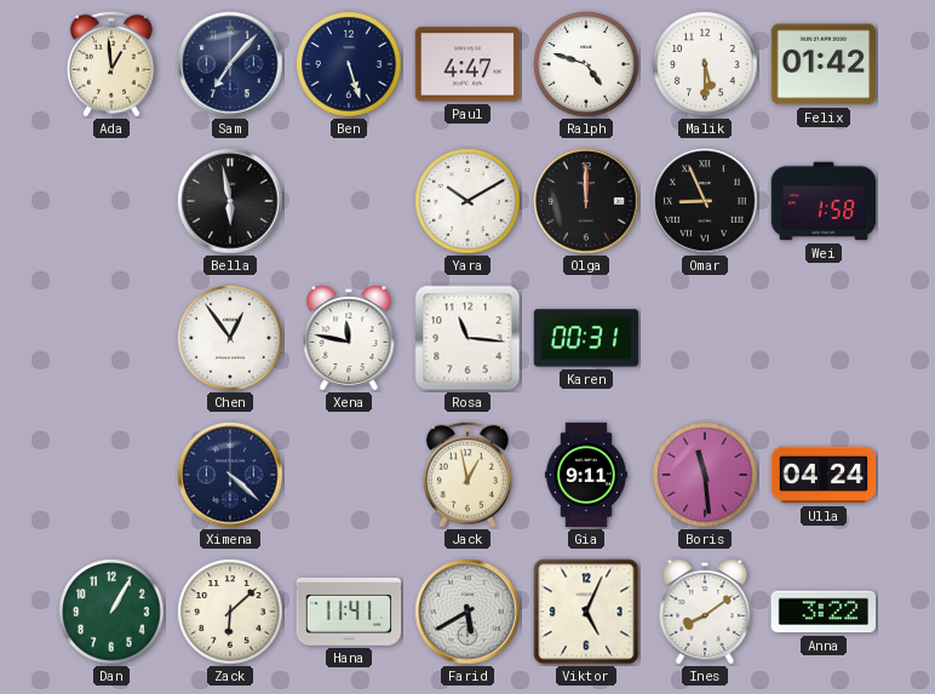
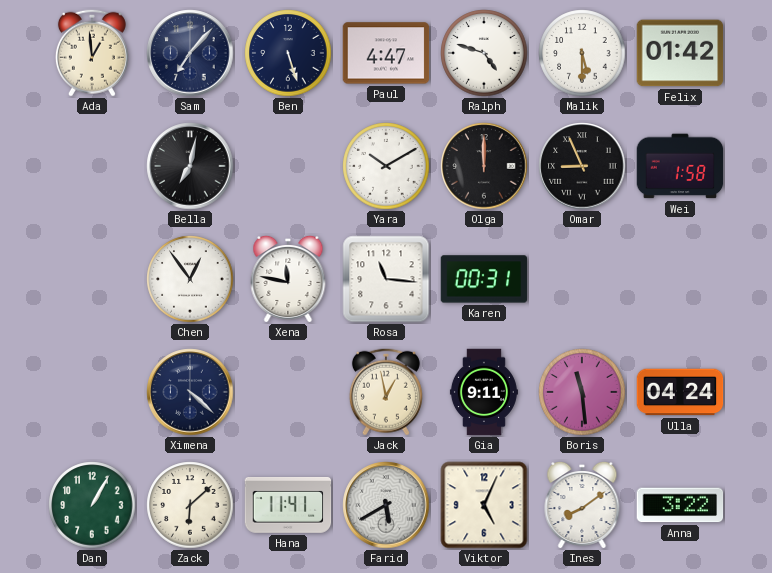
Bella: 5:58 -> 7:02 (190, 166)
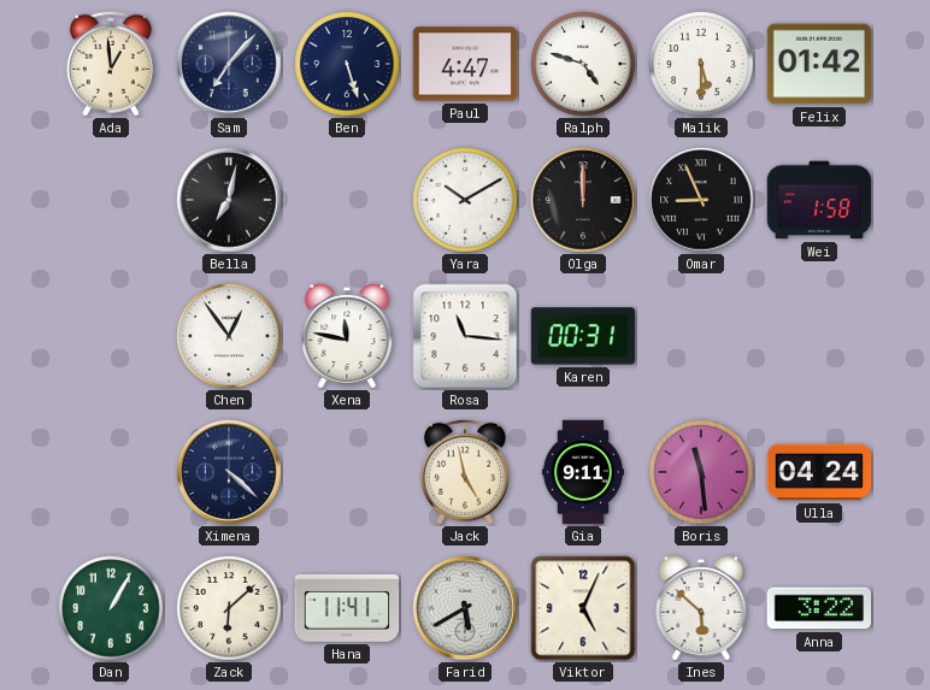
Jack: 12:58 -> 4:58 (465, 472)
Ines: 8:09 -> 5:52 (701, 608)
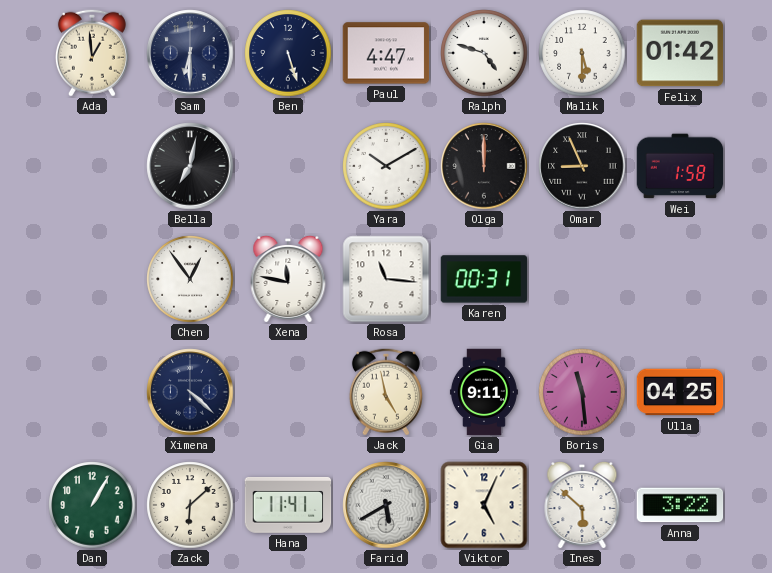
Sam: 7:07 -> 6:30 (190, 53)
Ulla: 04:24 -> 04:25 (680, 392)
